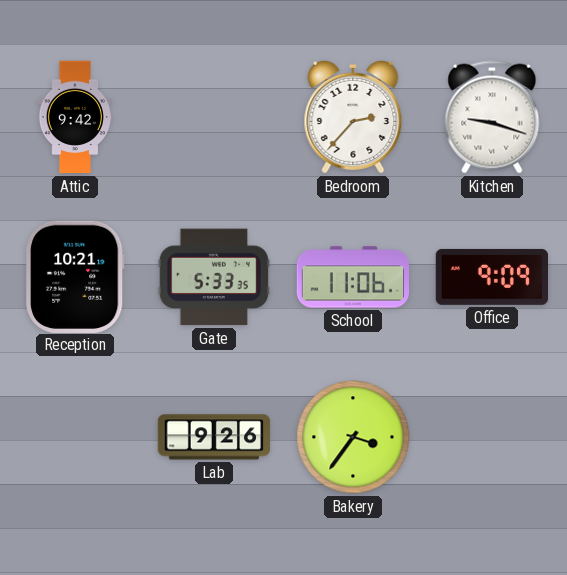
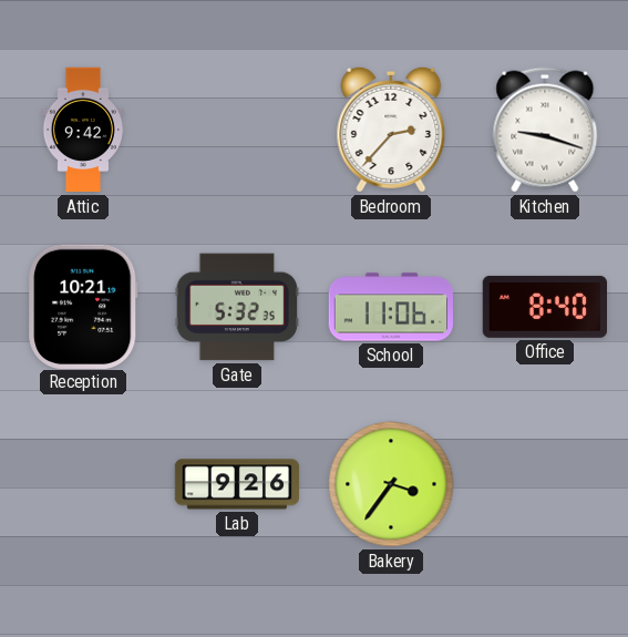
Gate: 5:33 -> 5:32 (236, 307)
Office: 9:09 -> 8:40 (544, 307)
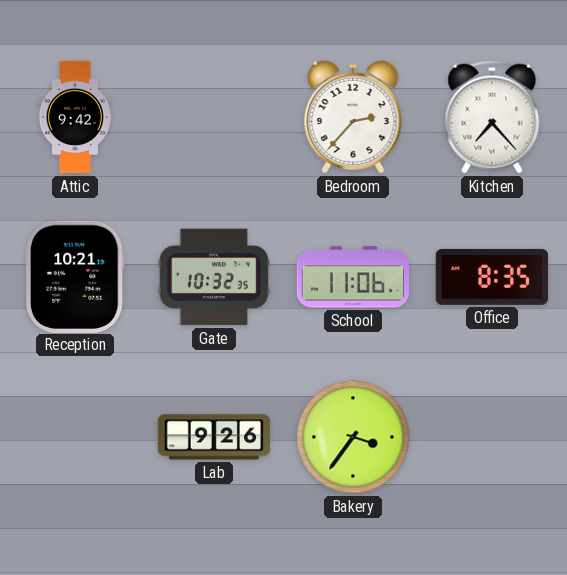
Kitchen: 9:18 -> 7:23 (492, 117)
Gate: 5:32 -> 10:32 (213, 277)
Office: 8:40 -> 8:35 (491, 277)
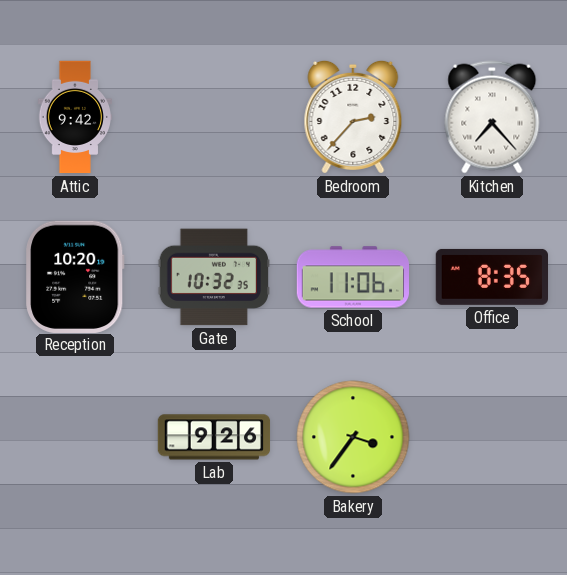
Reception: 10:21 -> 10:20 (76, 276)
